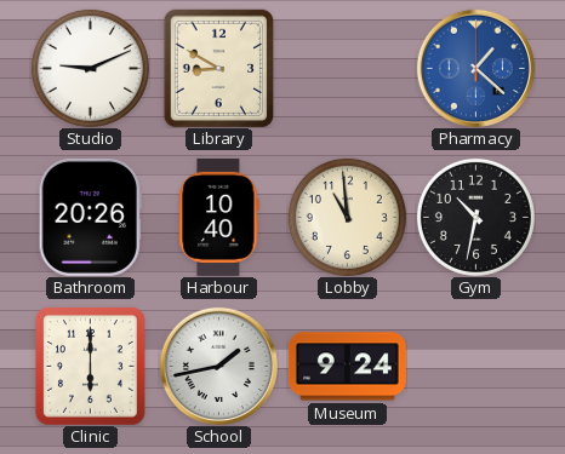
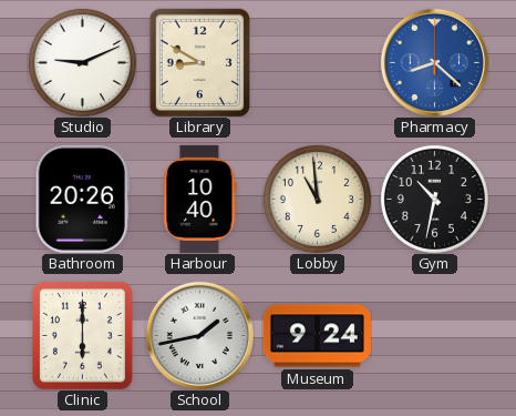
Pharmacy: 1:22 -> 8:22 (434, 62)
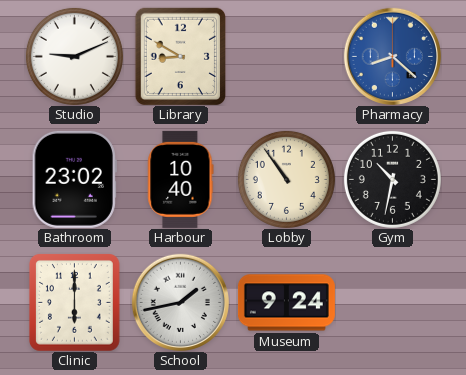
Bathroom: 20:26 -> 23:02 (74, 179)
Lobby: 10:59 -> 10:54 (286, 179)
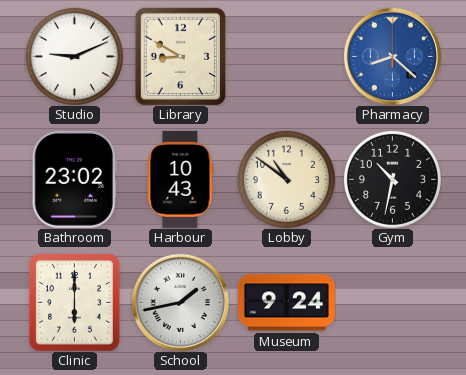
Harbour: 10:40 -> 10:43 (181, 179)
Lobby: 10:54 -> 10:51 (286, 179)
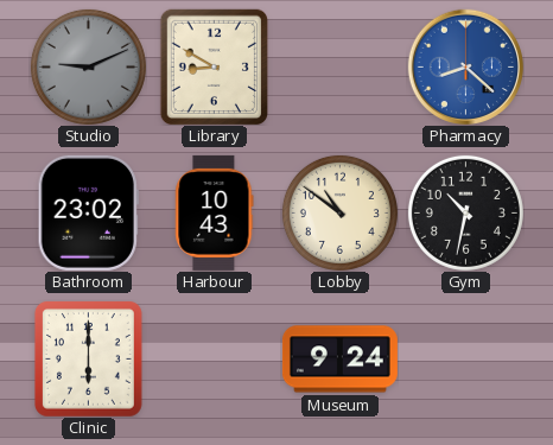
Studio dial: white -> grey (88, 66)
School: 1:43 -> none (180, 302)
